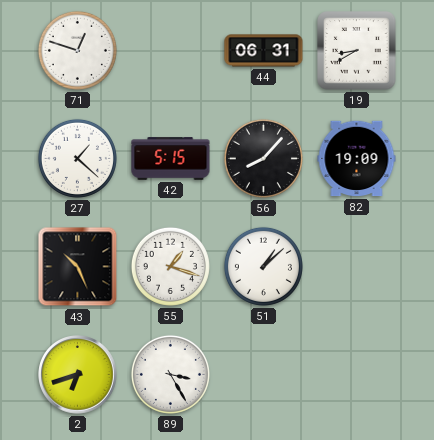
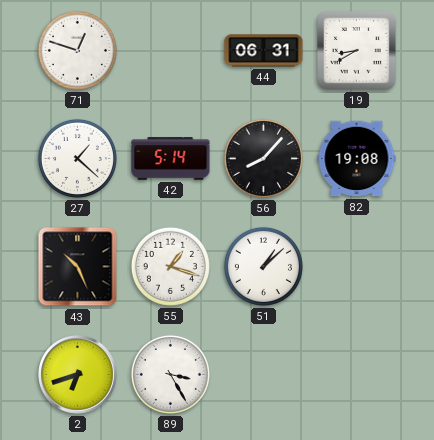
42: 5:15 -> 5:14 (171, 159)
82: 19:09 -> 19:08 (357, 159)
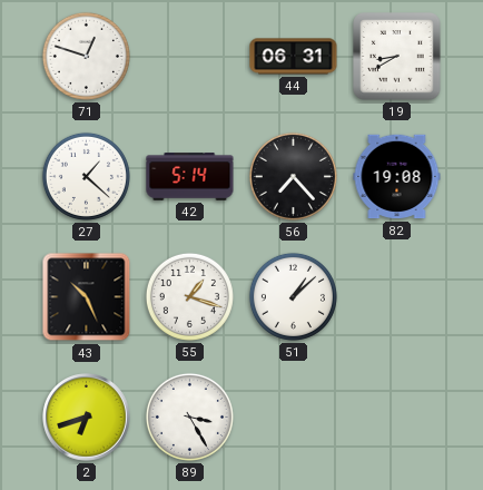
56: 8:07 -> 7:23 (293, 176)
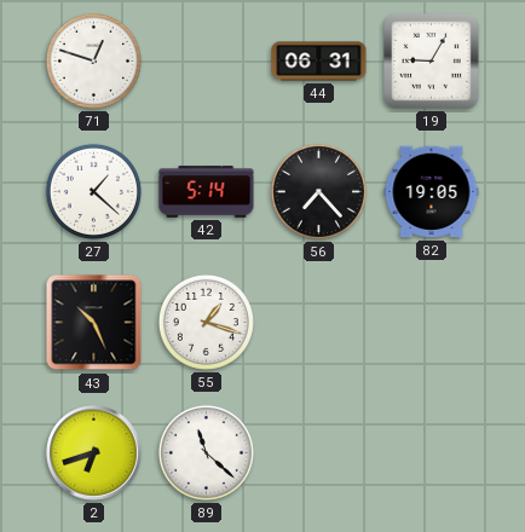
19: 8:40 -> 9:05 (432, 62)
82: 19:08 -> 19:05 (432, 192)
51: 1:08 -> none (293, 296)
89: 3:25 -> 11:22 (206, 452)
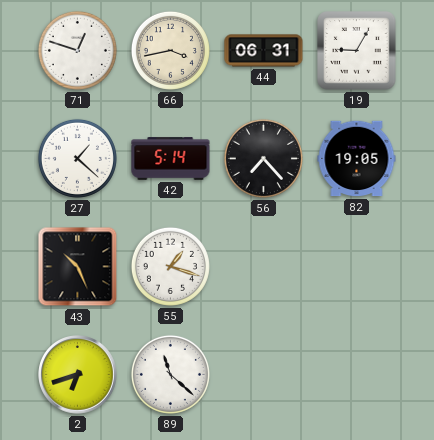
66: none -> 3:43 (170, 50)
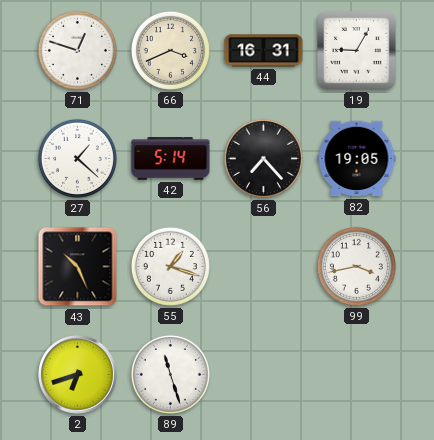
66: 3:43 -> 3:41 (170, 50)
44: 06:31 -> 16:31 (264, 51)
99: none -> 3:43 (356, 266)
89: 11:22 -> 11:27 (170, 374)
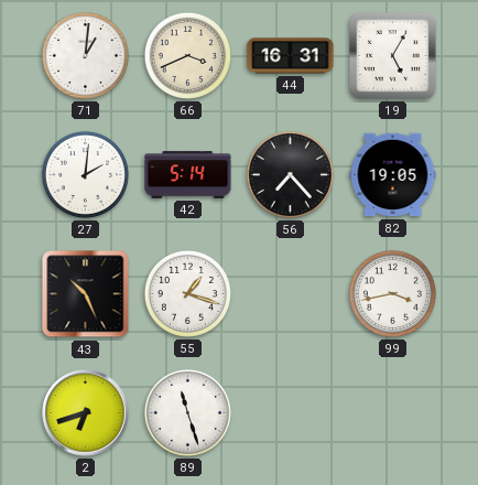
71: 12:48 -> 1:01 (85, 55)
19: 9:05 -> 5:05 (393, 56)
27: 1:22 -> 2:01 (85, 174)
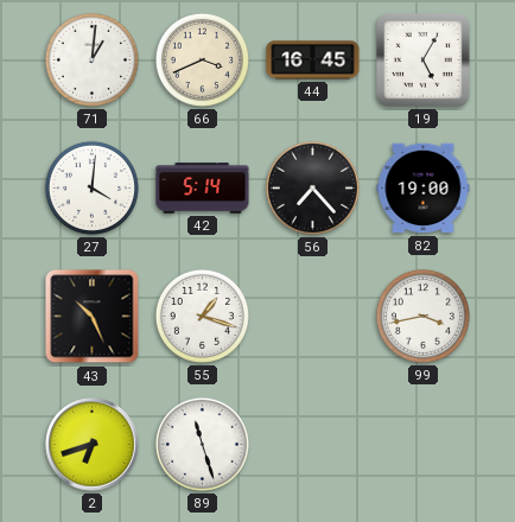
44: 16:31 -> 16:45 (313, 61)
27: 2:01 -> 4:01 (91, 187)
82: 19:05 -> 19:00 (424, 189)
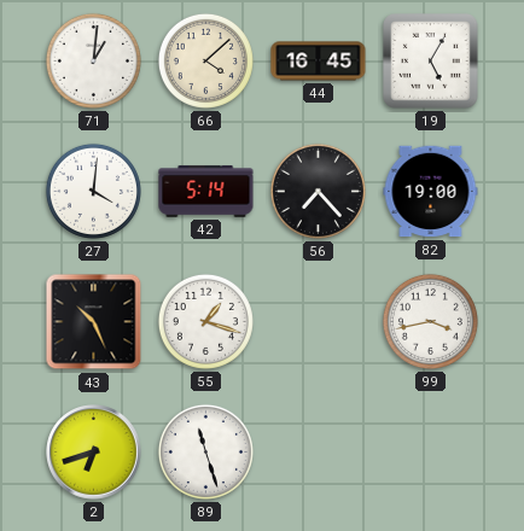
66: 3:41 -> 4:08 (205, 60)
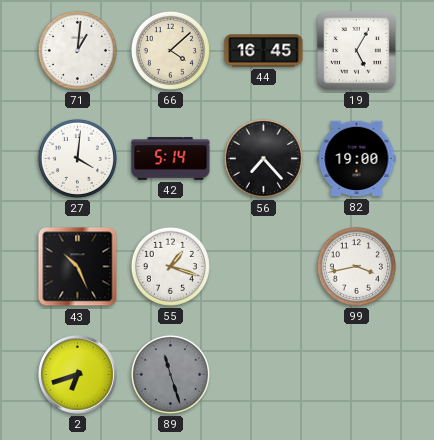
89 dial: white -> grey (170, 374)
